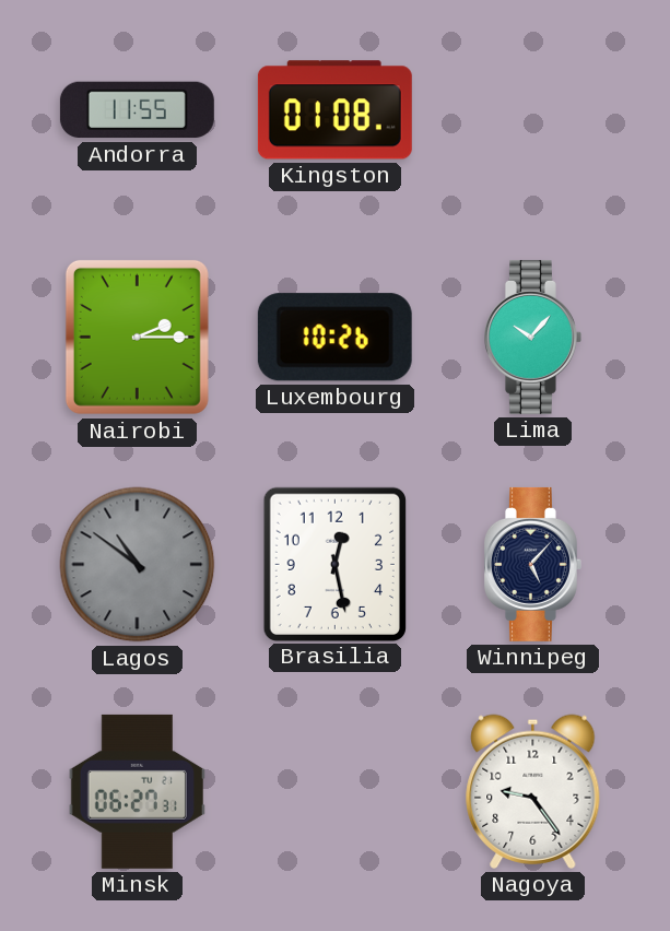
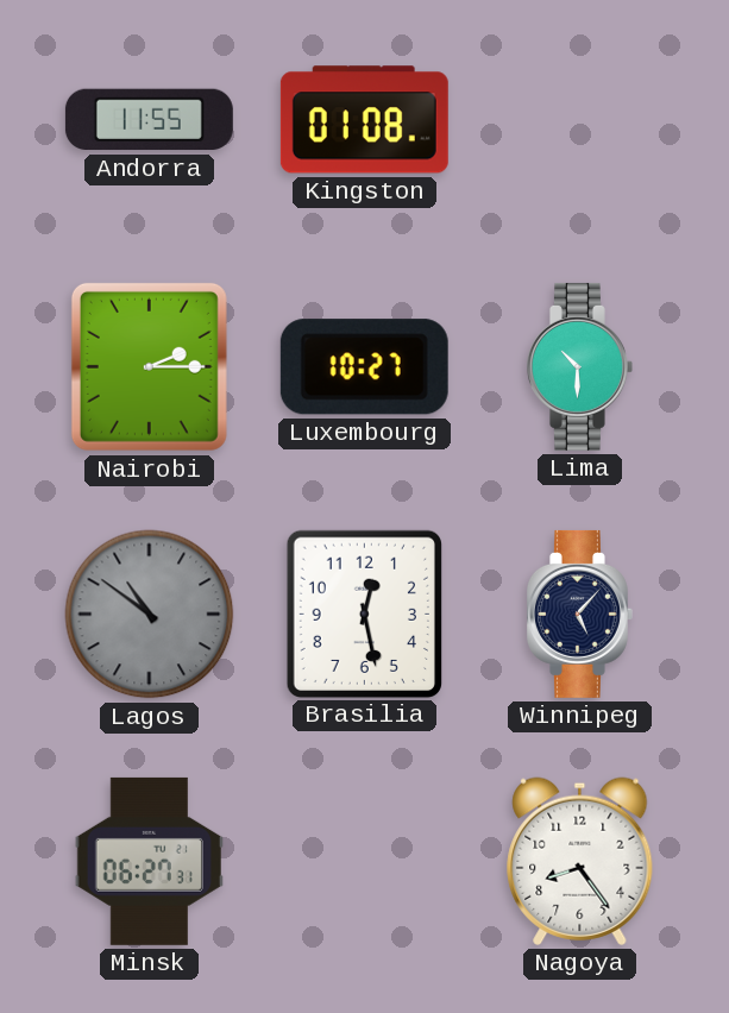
Luxembourg: 10:26 -> 10:27 (364, 367)
Lima: 10:07 -> 10:30 (579, 366)
Nagoya: 9:24 -> 8:24 (580, 861)
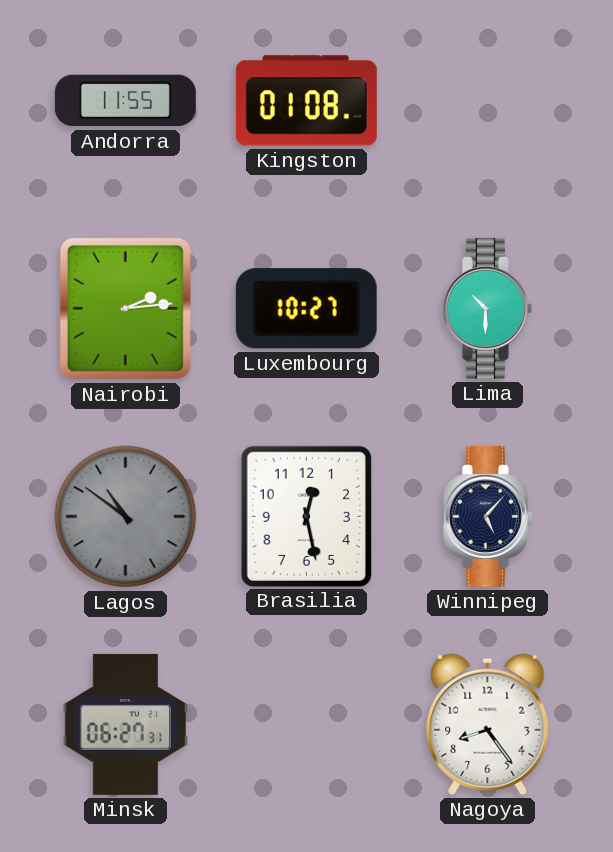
Nairobi: 2:15 -> 2:14 (125, 308)
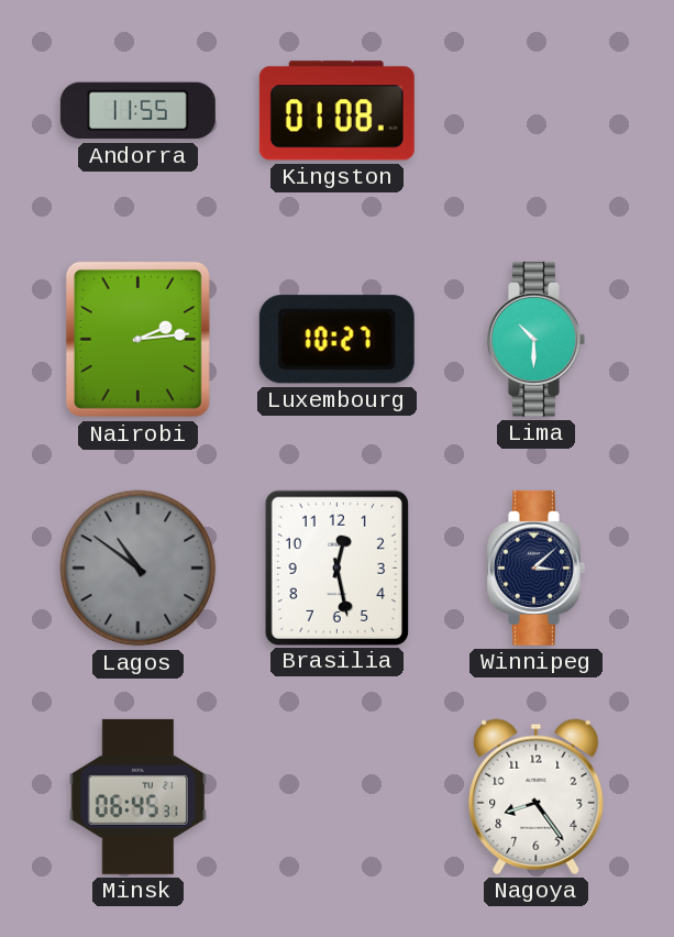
Winnipeg: 5:07 -> 3:08 (535, 567)
Minsk: 06:27 -> 06:45 (137, 796)
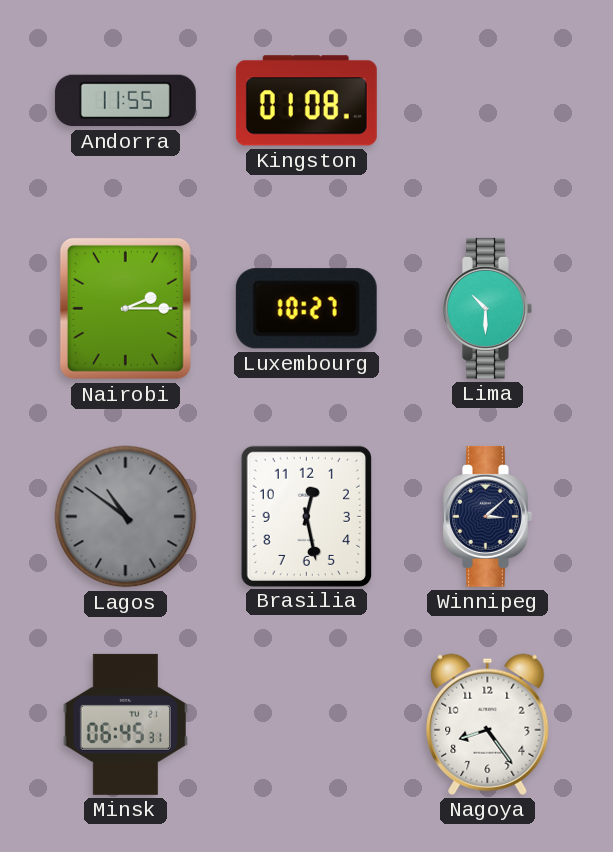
Nairobi: 2:14 -> 2:15 (125, 308)
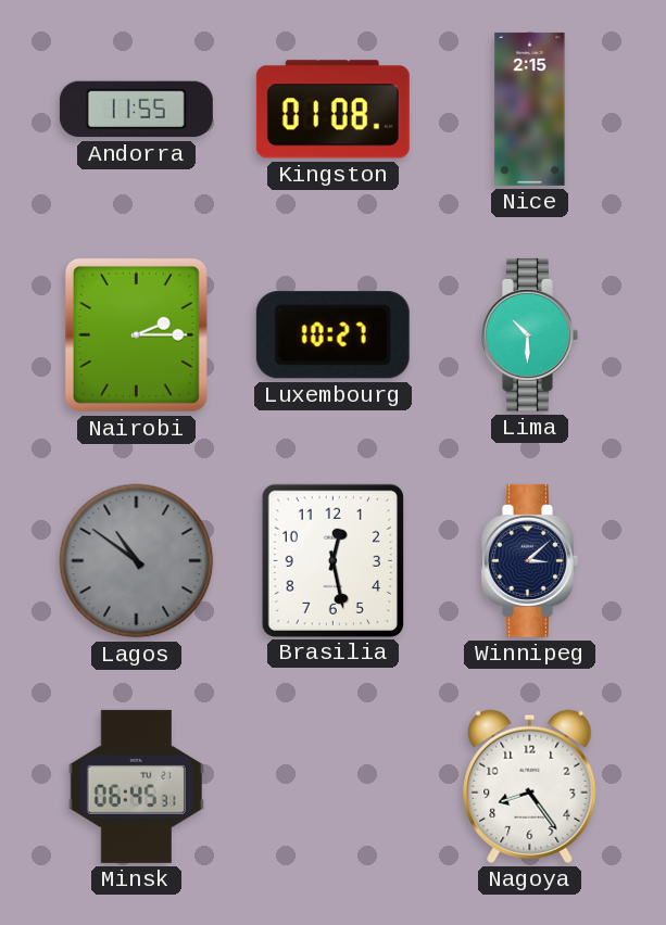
Nice: none -> 2:15 (530, 109)
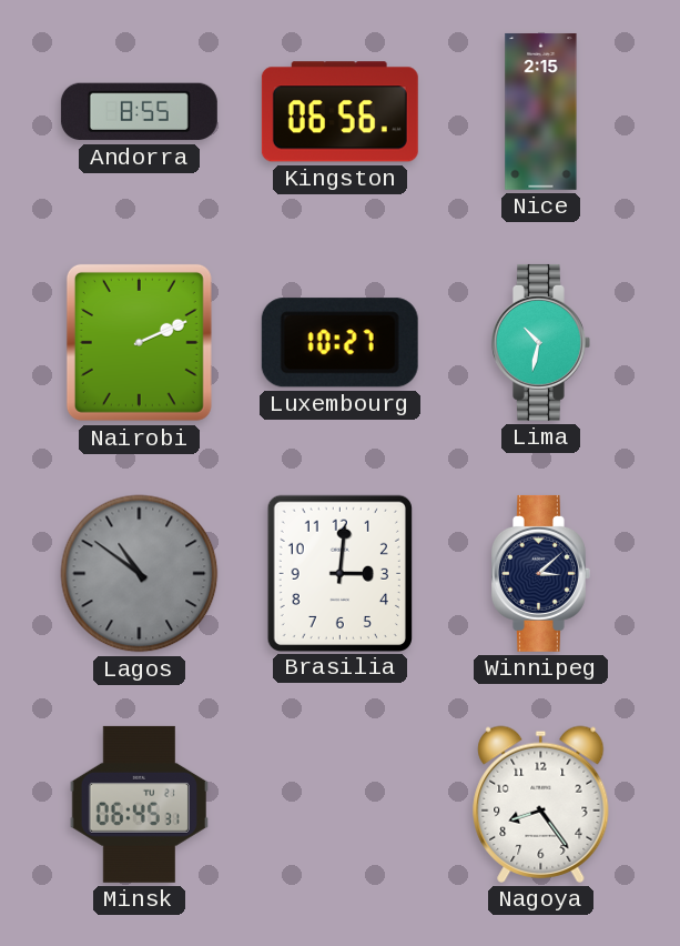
Andorra: 11:55 -> 8:55 (139, 112)
Kingston: 01:08 -> 06:56 (339, 112)
Nairobi: 2:15 -> 2:11 (139, 342)
Lima: 10:30 -> 10:32 (540, 342)
Brasilia: 12:28 -> 3:01 (339, 573)
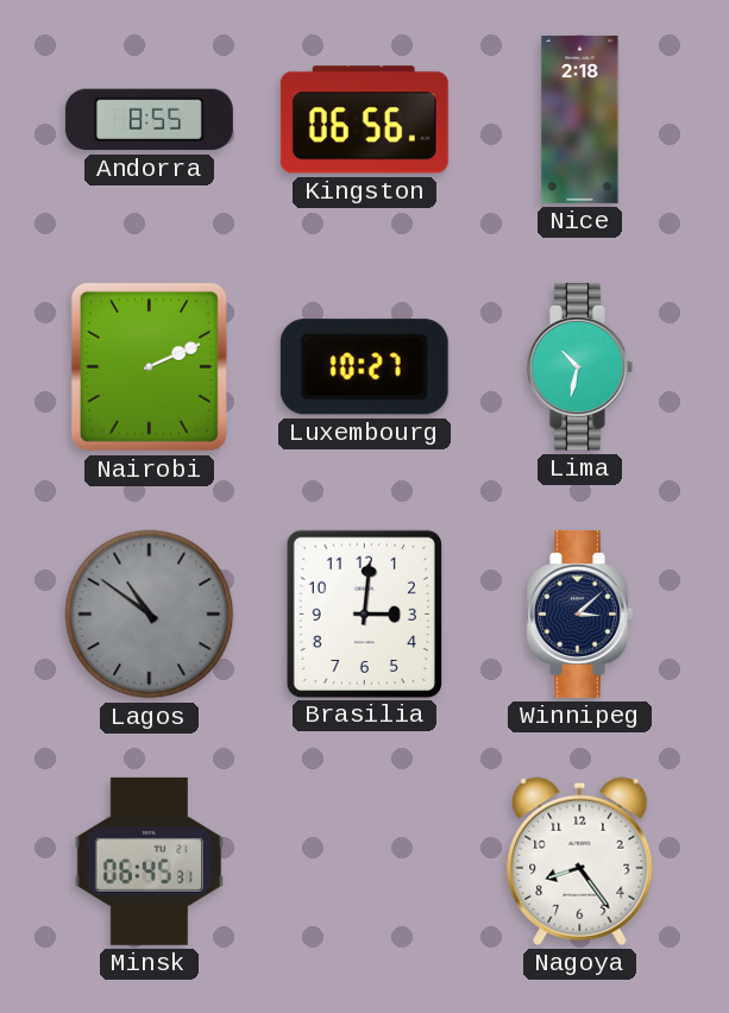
Nice: 2:15 -> 2:18 (580, 119)
